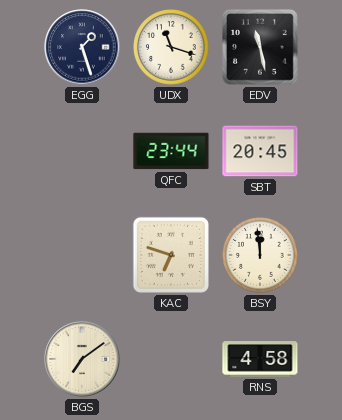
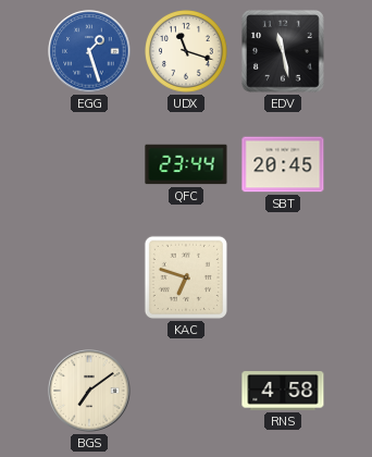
EGG dial: navy -> blue (89, 51)
BSY: 11:59 -> none (261, 256)
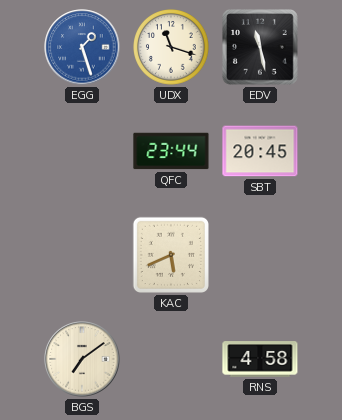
KAC: 6:48 -> 5:41 (171, 255)
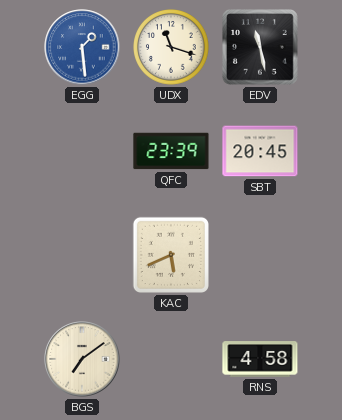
EGG: 1:27 -> 1:29 (82, 47)
QFC: 23:44 -> 23:39 (171, 151)
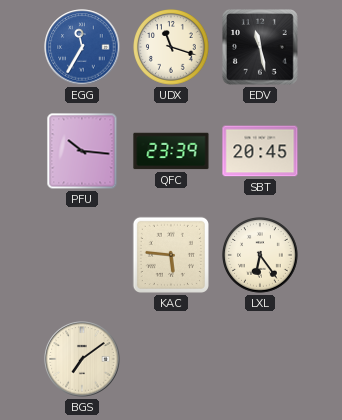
EGG: 1:29 -> 11:35 (82, 47)
PFU: none -> 10:16 (82, 151)
KAC: 5:41 -> 5:46 (171, 255)
LXL: none -> 6:24 (261, 256)
RNS: 4:58 -> none (260, 359)
